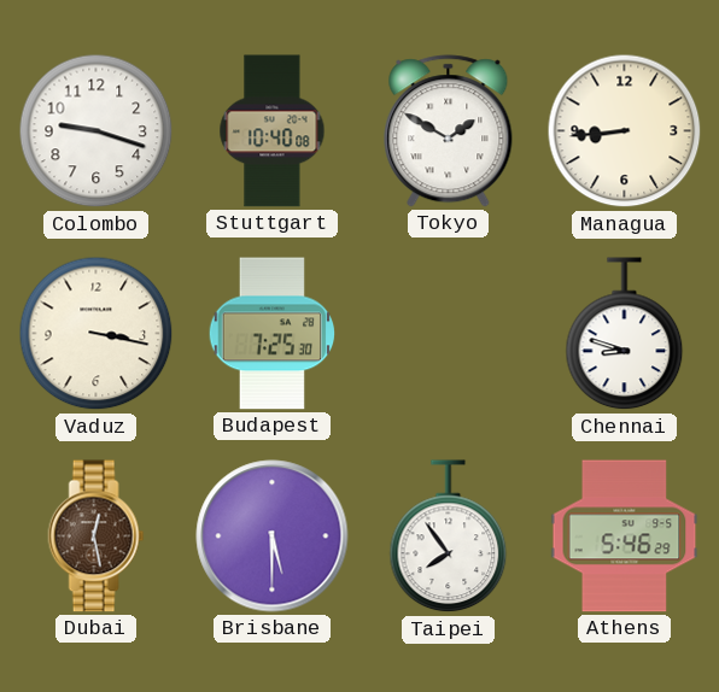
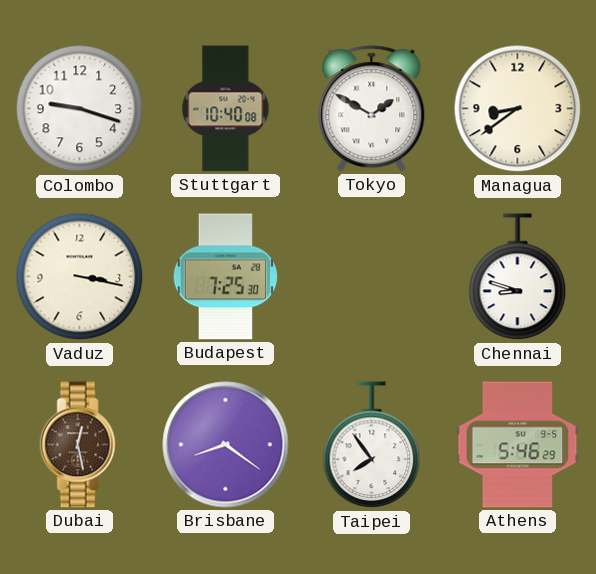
Managua: 8:44 -> 8:39 (518, 109)
Brisbane: 5:30 -> 8:21 (226, 445)
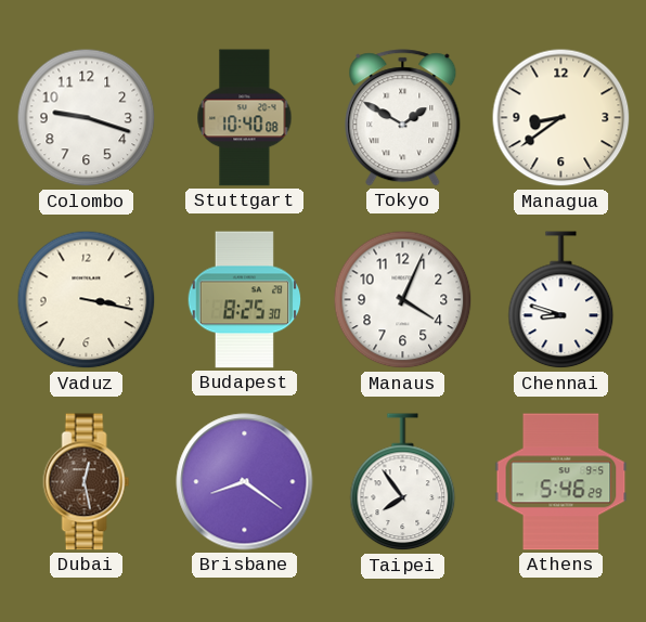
Budapest: 7:25 -> 8:25 (245, 300)
Manaus: none -> 4:04 (403, 300)
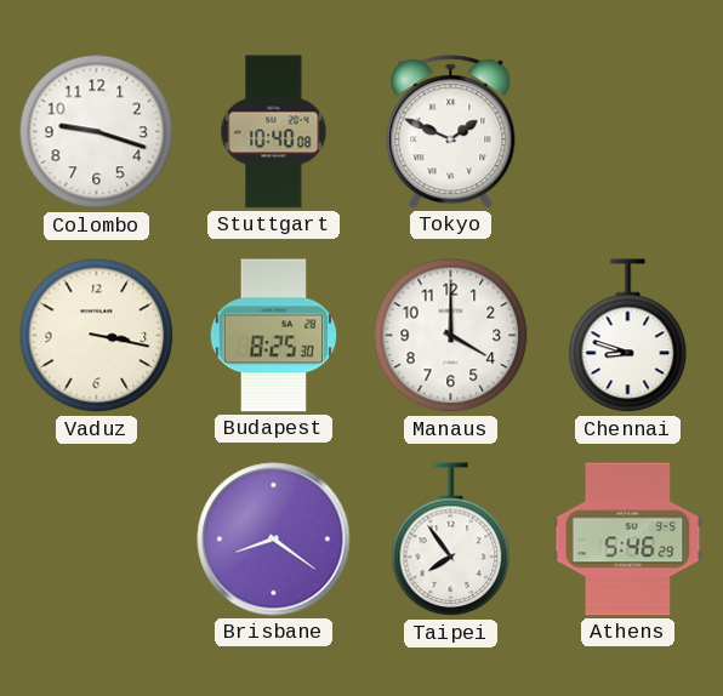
Tokyo: 1:50 -> 1:49 (451, 132)
Managua: 8:39 -> none (561, 118)
Manaus: 4:04 -> 4:00 (451, 336)
Dubai: 12:28 -> none (87, 482)
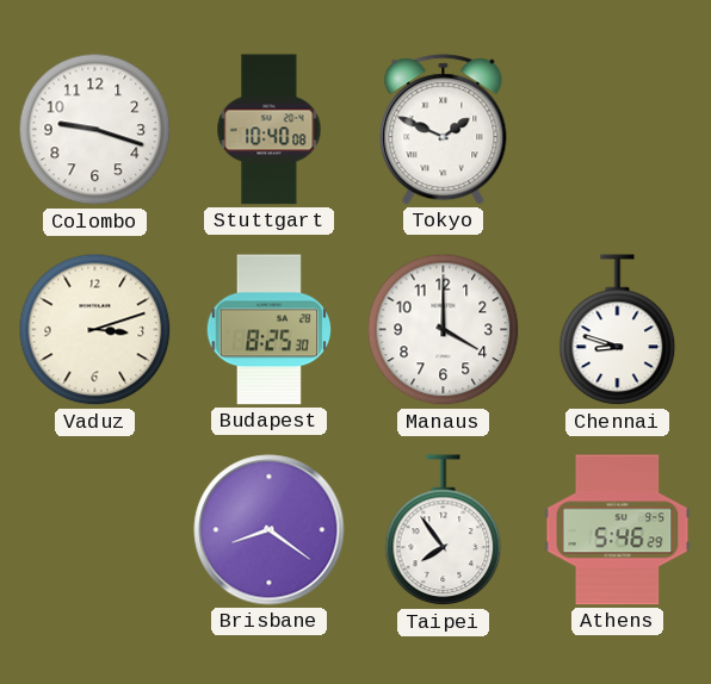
Vaduz: 3:17 -> 3:12 (95, 330)
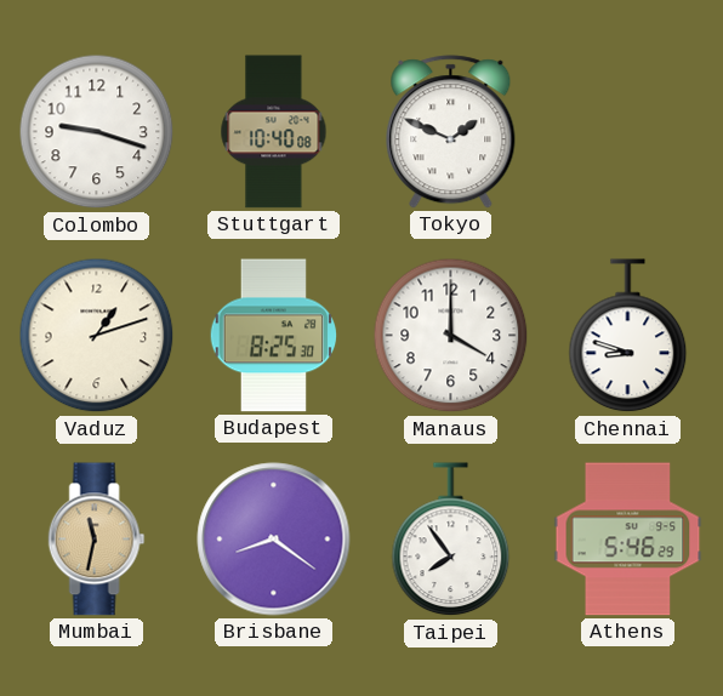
Vaduz: 3:12 -> 1:12 (97, 336)
Mumbai: none -> 11:32 (97, 540)
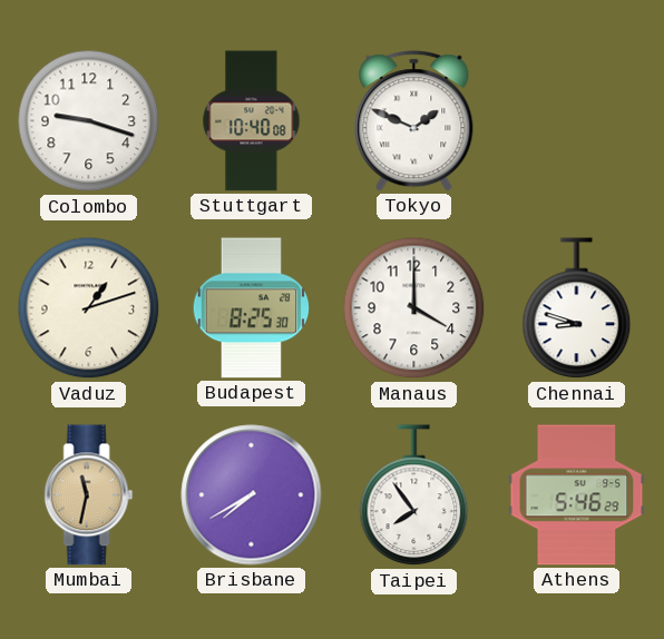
Brisbane: 8:21 -> 7:40 (252, 495)
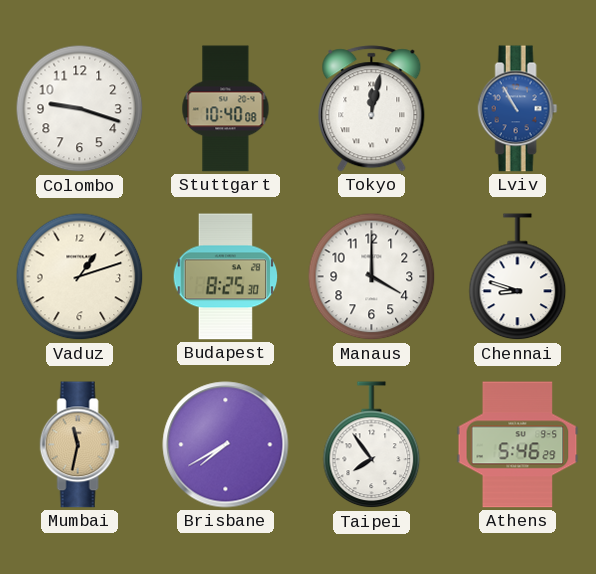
Tokyo: 1:49 -> 12:02 (372, 109)
Lviv: none -> 10:55 (518, 109)
